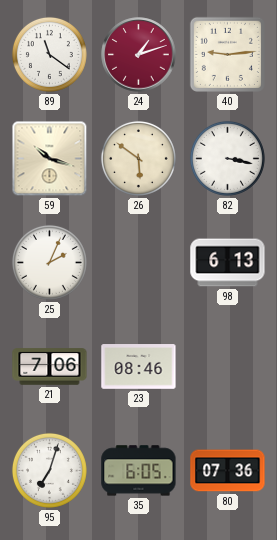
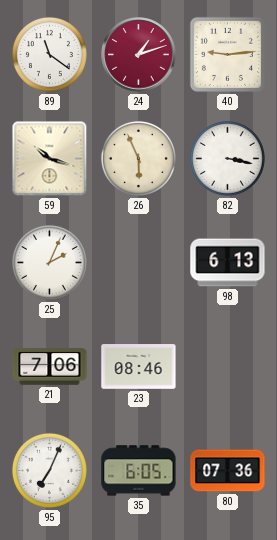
26: 5:51 -> 5:56 (138, 158)
95: 7:03 -> 7:04 (49, 470)
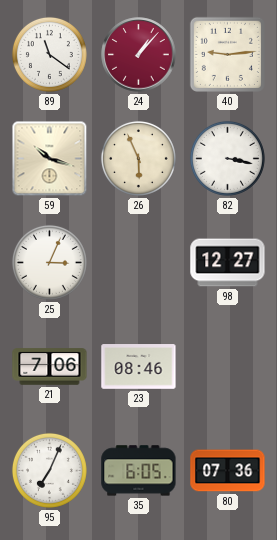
24: 1:12 -> 1:07 (139, 55)
25: 2:04 -> 3:04 (49, 262)
98: 6:13 -> 12:27 (228, 263)
